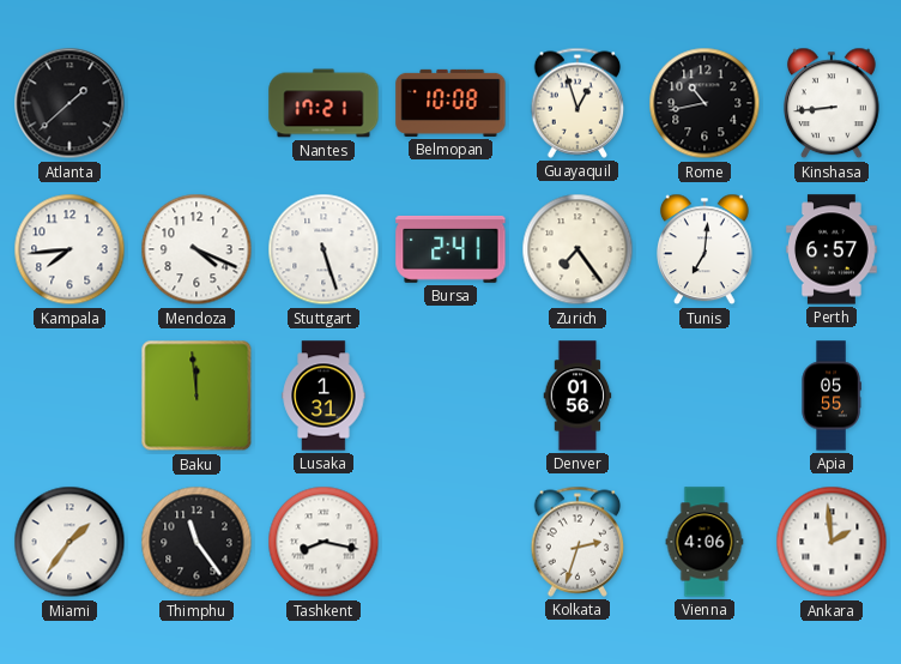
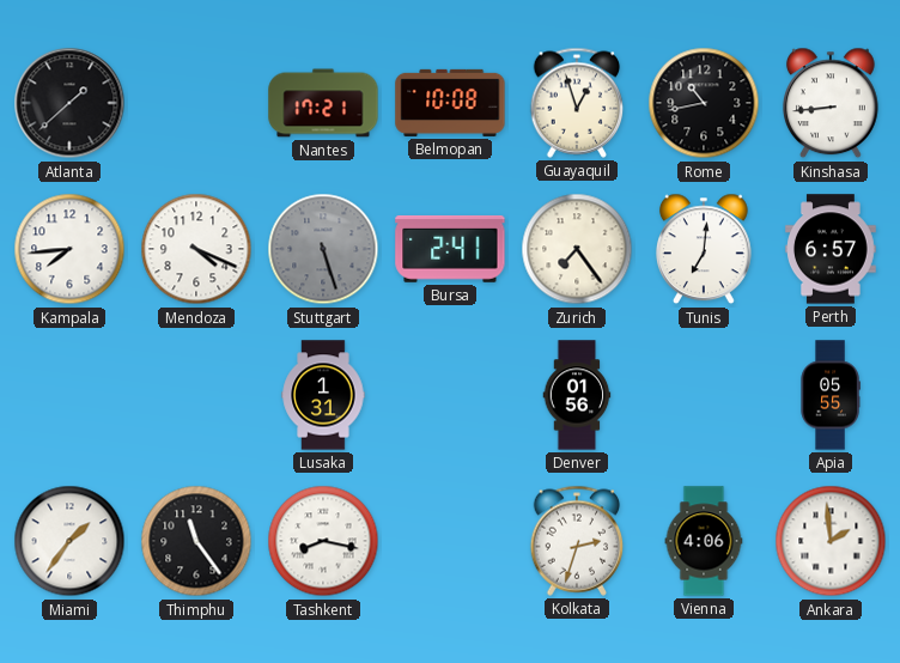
Stuttgart dial: white -> grey (323, 249)
Baku: 11:59 -> none (196, 396)
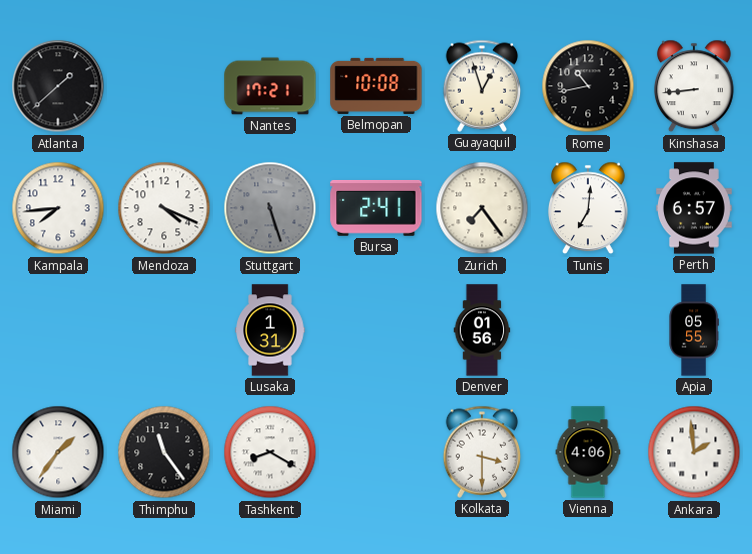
Tashkent: 8:17 -> 8:20 (270, 452)
Kolkata: 2:33 -> 3:30 (482, 452)
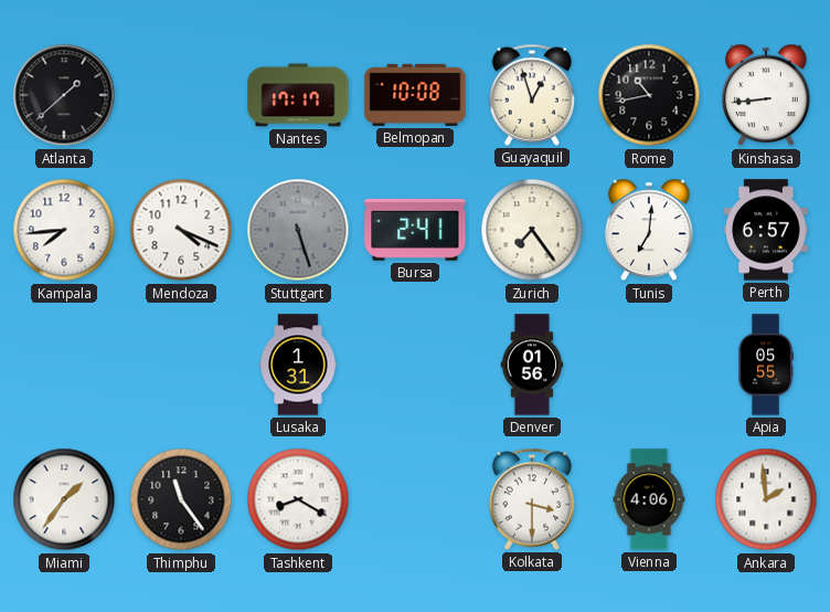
Nantes: 17:21 -> 17:17 (298, 95)
